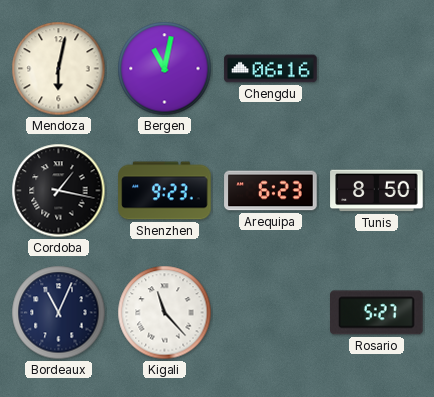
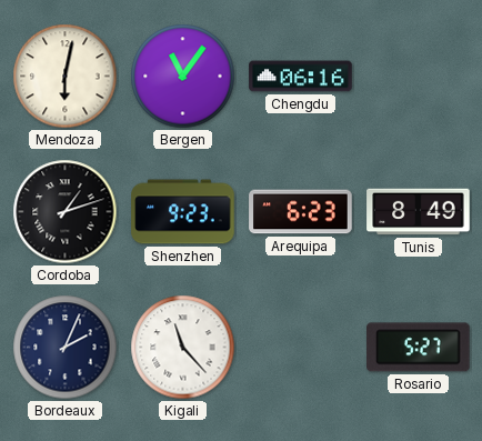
Bergen: 11:02 -> 11:06 (183, 77)
Cordoba: 1:17 -> 1:12 (66, 212)
Tunis: 8:50 -> 8:49 (419, 212)
Bordeaux: 11:04 -> 2:04 (66, 348)
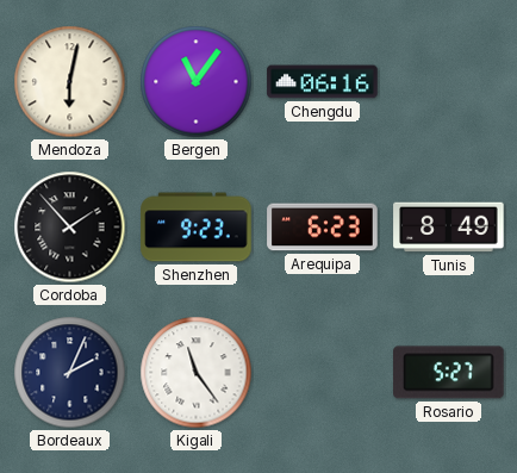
Cordoba: 1:12 -> 1:53 (70, 228)
Kigali: 11:23 -> 11:24 (197, 373)
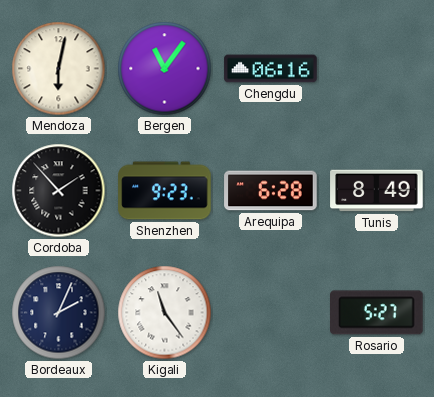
Arequipa: 6:23 -> 6:28 (271, 191)
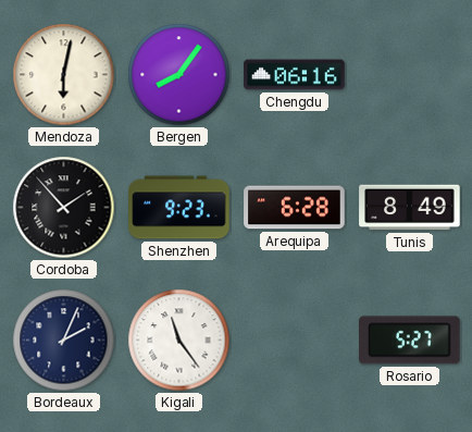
Bergen: 11:06 -> 8:06 (179, 75)
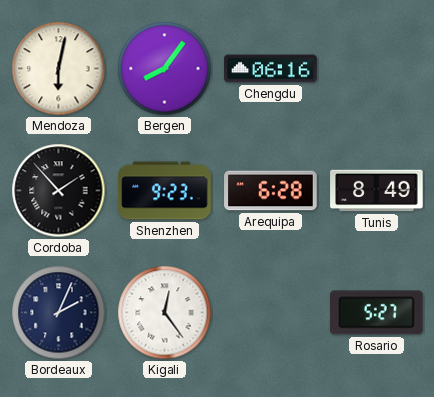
Kigali: 11:24 -> 12:24 (165, 313)
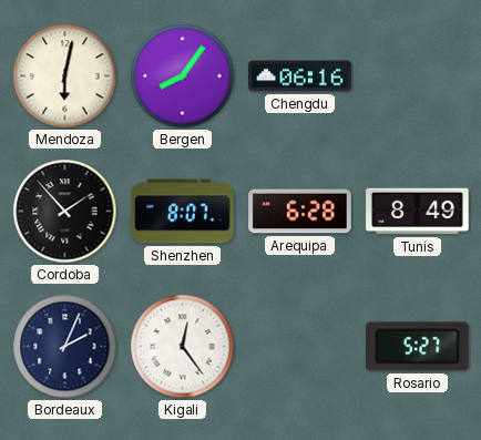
Shenzhen: 9:23 -> 8:07 (183, 212)
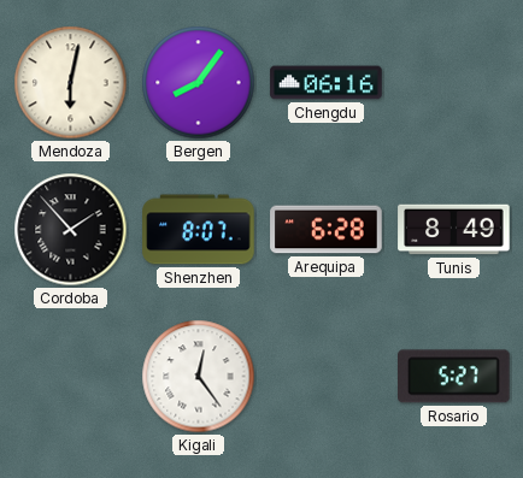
Bordeaux: 2:04 -> none (65, 347)
